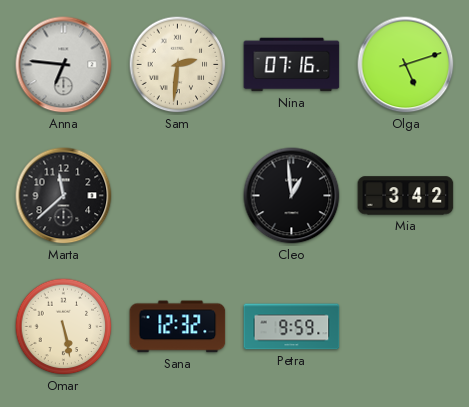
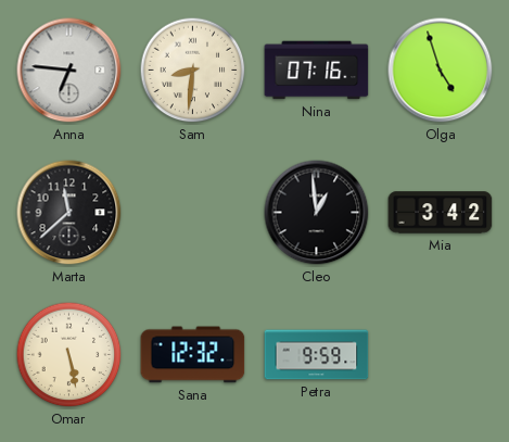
Sam: 2:31 -> 8:31 (193, 71)
Olga: 5:12 -> 4:57 (441, 71)
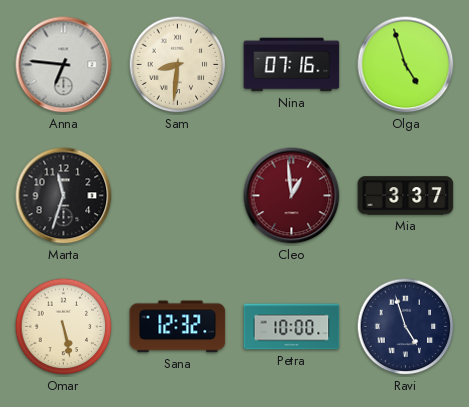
Marta: 11:38 -> 11:33 (64, 196)
Cleo dial: black -> burgundy (292, 196)
Mia: 3:42 -> 3:37 (406, 196)
Petra: 9:59 -> 10:00 (292, 327)
Ravi: none -> 4:57 (406, 327)
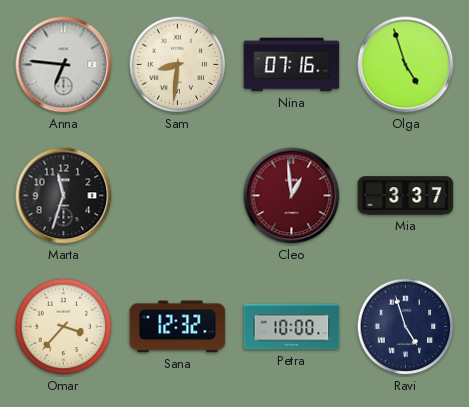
Omar: 5:28 -> 3:37 (64, 327)
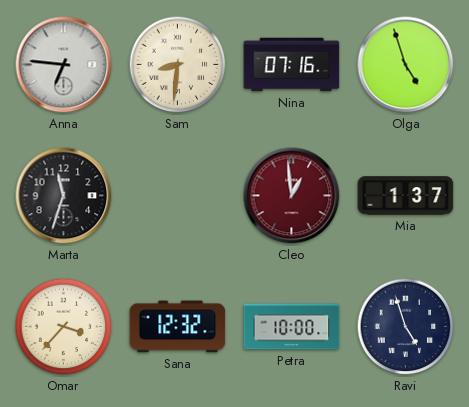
Mia: 3:37 -> 1:37 (406, 196)
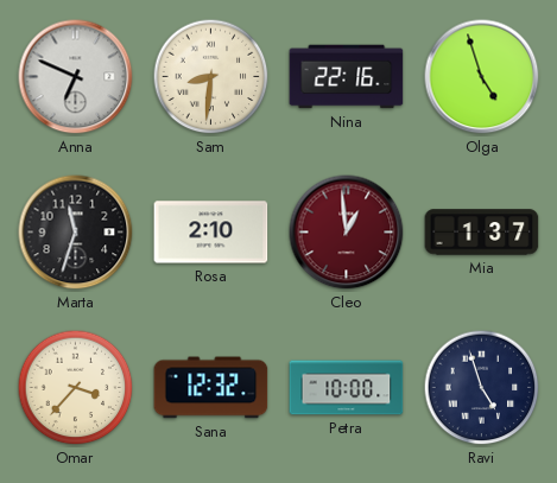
Anna: 6:46 -> 6:49 (76, 77)
Nina: 07:16 -> 22:16 (347, 77)
Rosa: none -> 2:10 (211, 233)
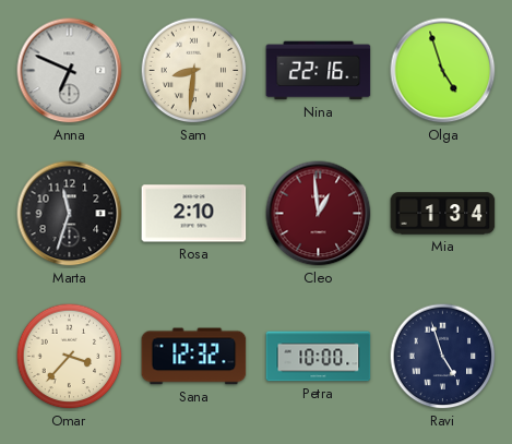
Mia: 1:37 -> 1:34 (443, 214)
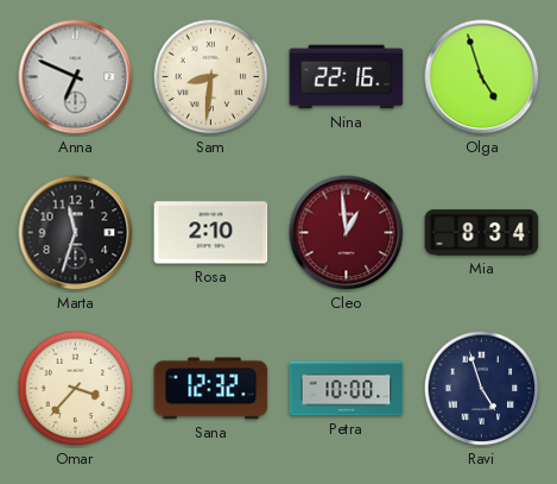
Mia: 1:34 -> 8:34 (482, 233)
